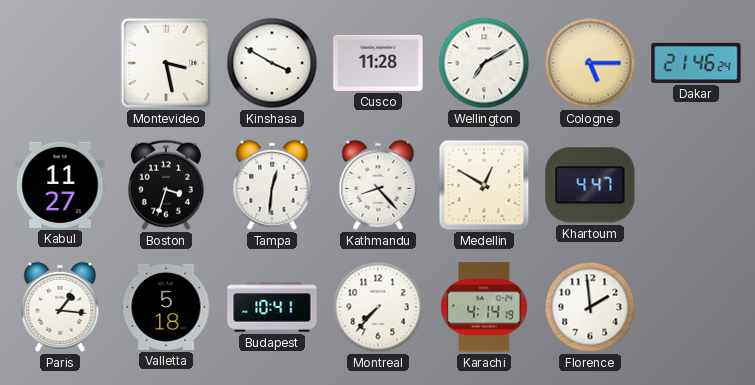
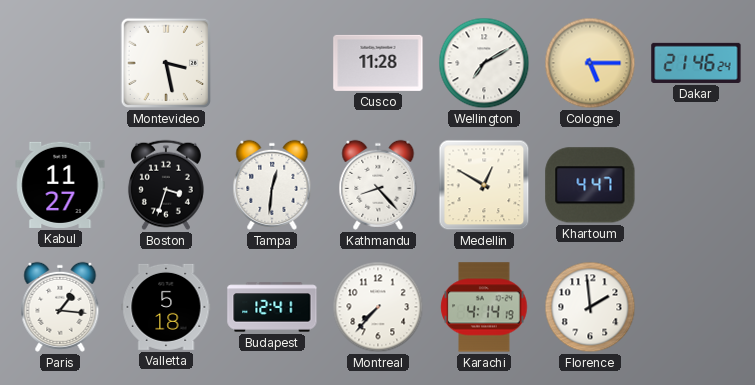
Kinshasa: 3:50 -> none (272, 63)
Budapest: 10:41 -> 12:41 (272, 307)
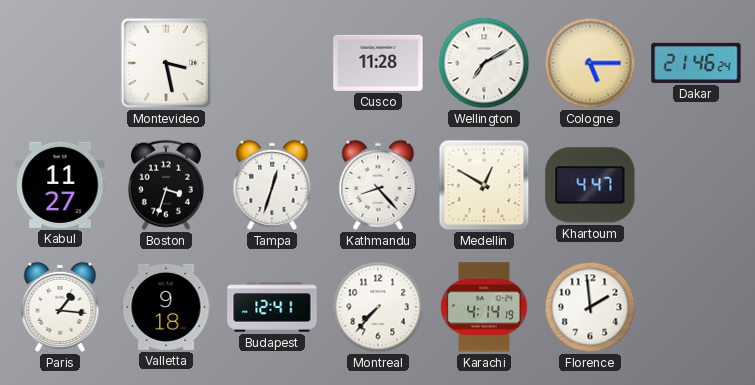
Tampa: 12:31 -> 12:33 (272, 185)
Valletta: 5:18 -> 9:18 (166, 307)
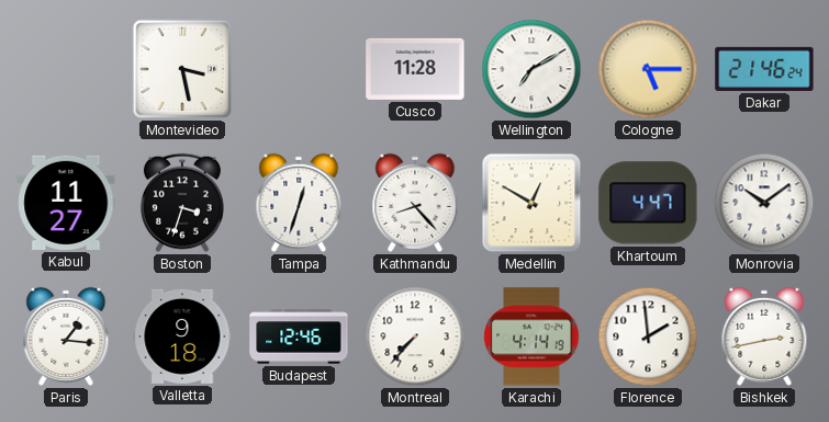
Monrovia: none -> 10:09 (764, 203)
Budapest: 12:41 -> 12:46 (299, 337)
Bishkek: none -> 2:43 (764, 337)
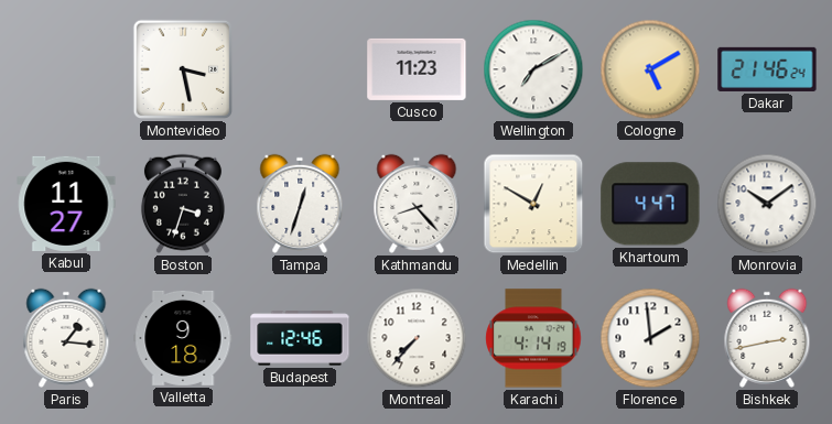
Cusco: 11:28 -> 11:23 (417, 69)
Cologne: 5:15 -> 5:10 (650, 69)
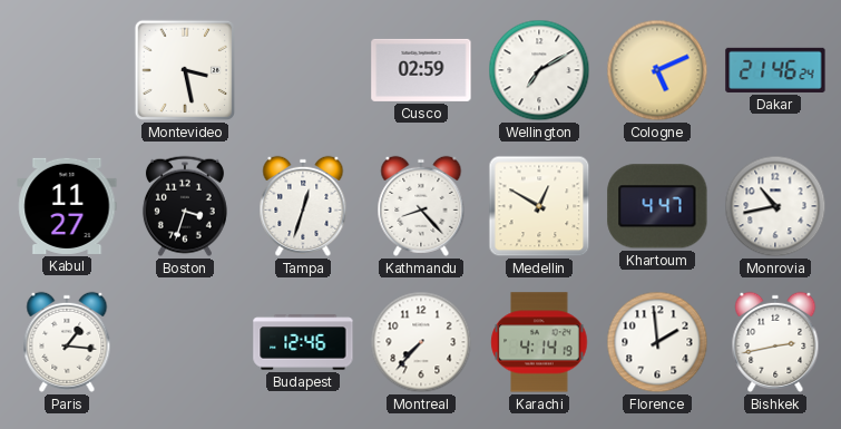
Cusco: 11:23 -> 02:59 (421, 70)
Cologne: 5:10 -> 5:11 (657, 70)
Monrovia: 10:09 -> 10:43 (775, 206)
Valletta: 9:18 -> none (183, 338)
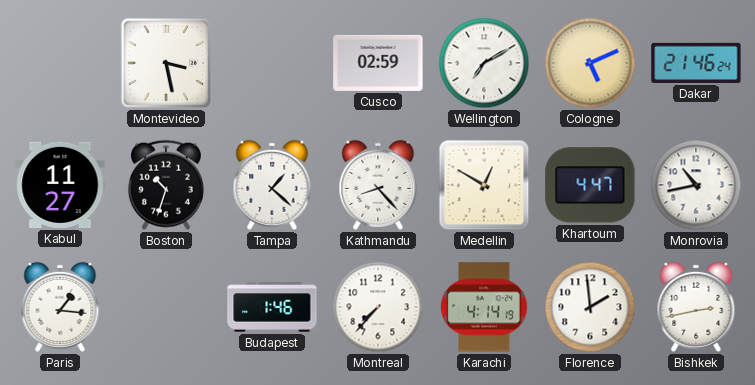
Boston: 3:33 -> 10:33 (166, 185)
Tampa: 12:33 -> 1:22 (272, 185)
Budapest: 12:46 -> 1:46 (272, 307)
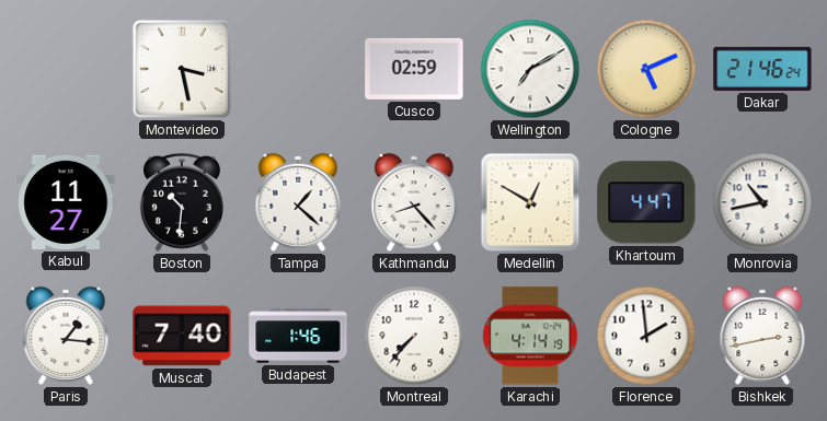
Boston: 10:33 -> 10:31 (182, 202)
Muscat: none -> 7:40 (182, 336)
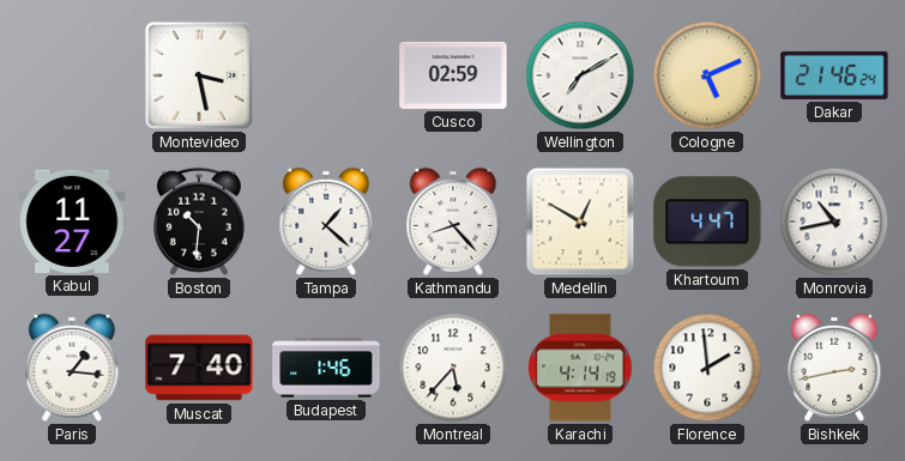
Montreal: 7:37 -> 5:37 (453, 368)
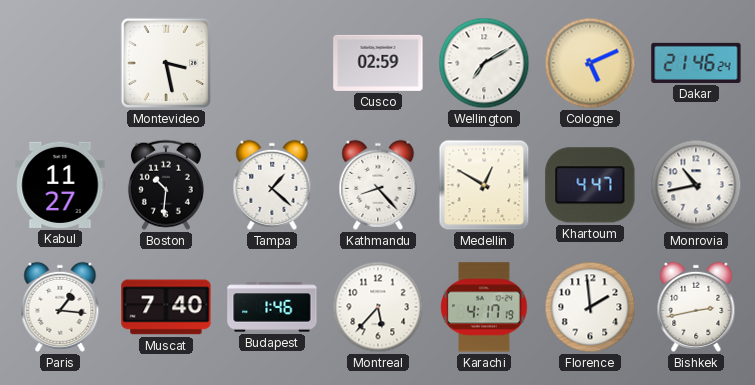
Karachi: 4:14 -> 4:17 (484, 307)
